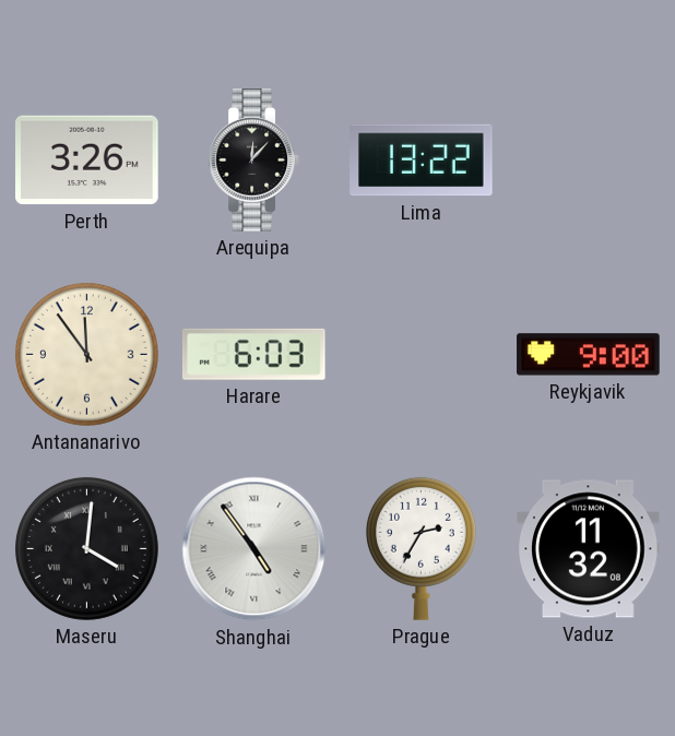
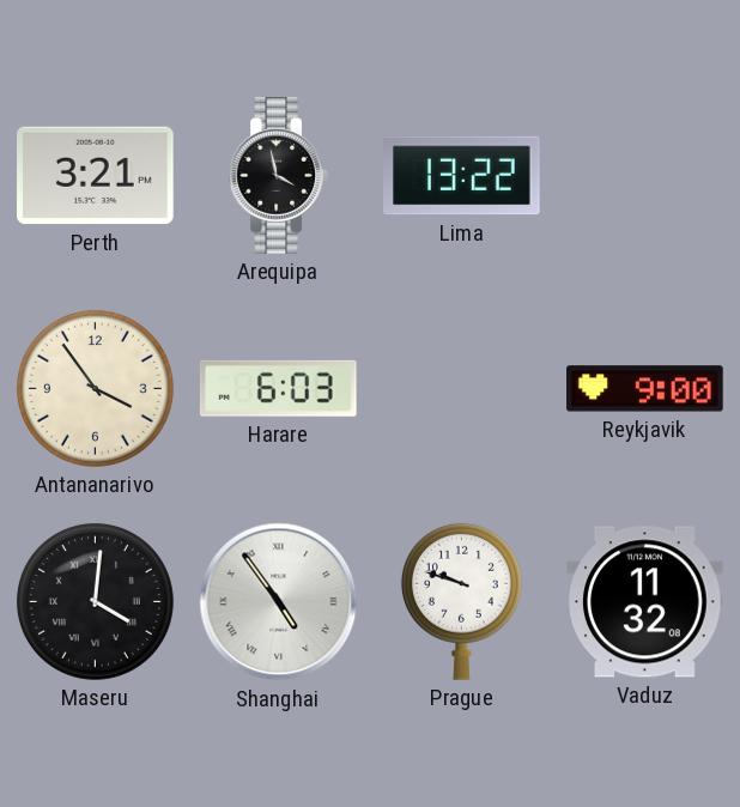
Perth: 3:26 -> 3:21 (96, 176)
Arequipa: 12:07 -> 3:58 (279, 176)
Antananarivo: 11:54 -> 3:54 (95, 388)
Prague: 2:35 -> 9:48 (461, 601)
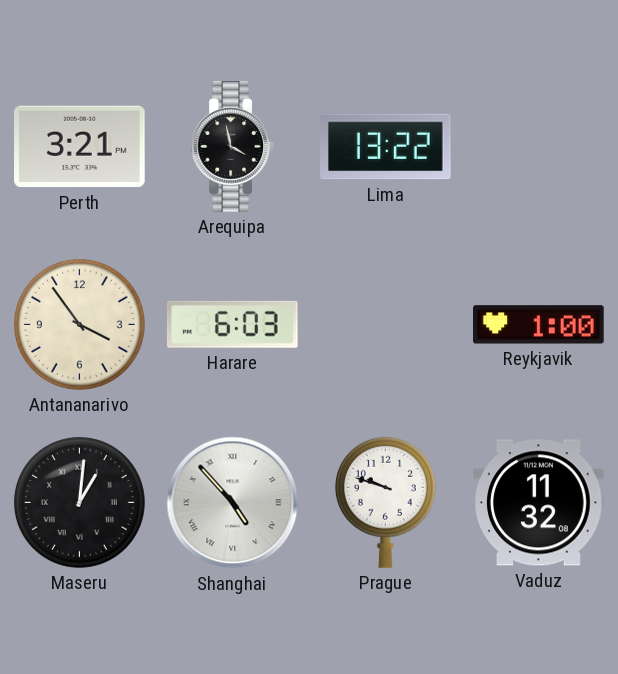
Reykjavik: 9:00 -> 1:00 (539, 325)
Maseru: 4:01 -> 1:01 (79, 502)
Shanghai: 4:54 -> 4:53 (233, 503)
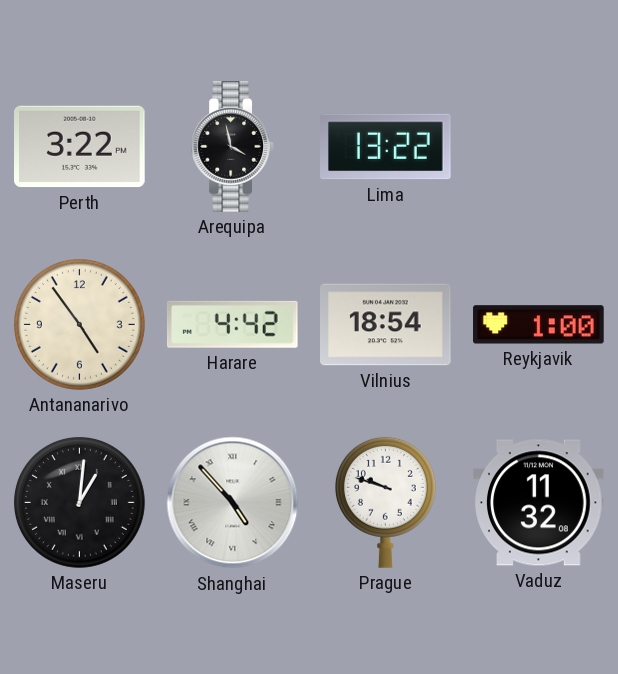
Perth: 3:21 -> 3:22 (80, 147)
Antananarivo: 3:54 -> 4:54 (79, 324)
Harare: 6:03 -> 4:42 (232, 324)
Vilnius: none -> 18:54 (386, 325)
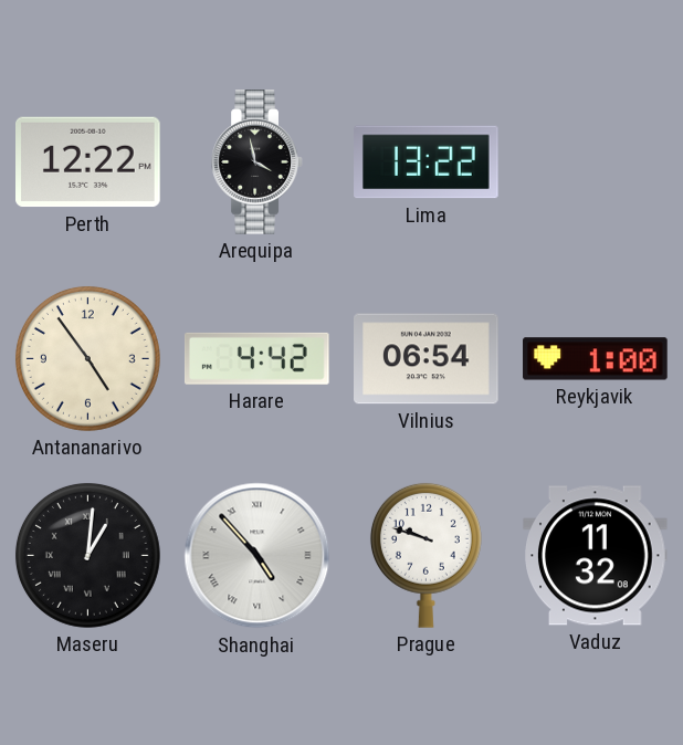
Perth: 3:22 -> 12:22 (88, 162)
Vilnius: 18:54 -> 06:54 (427, 359)
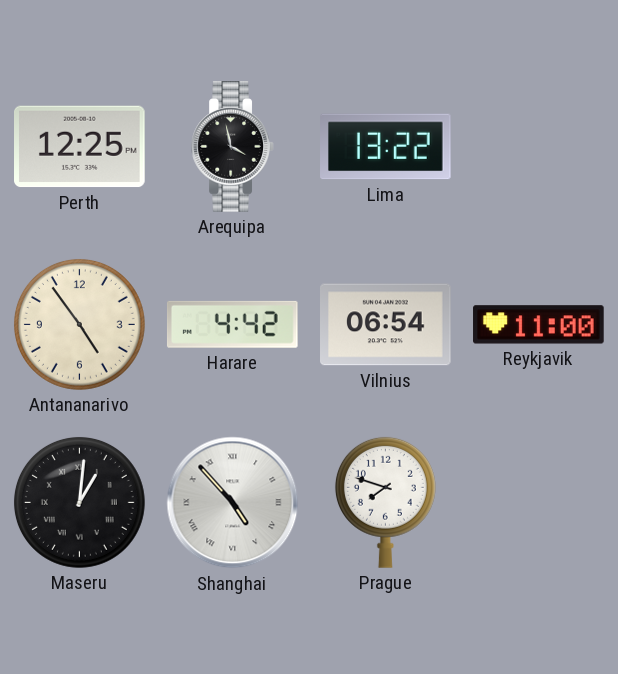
Perth: 12:22 -> 12:25 (80, 147)
Reykjavik: 1:00 -> 11:00 (539, 325)
Prague: 9:48 -> 7:48 (385, 502)
Vaduz: 11:32 -> none (596, 556)
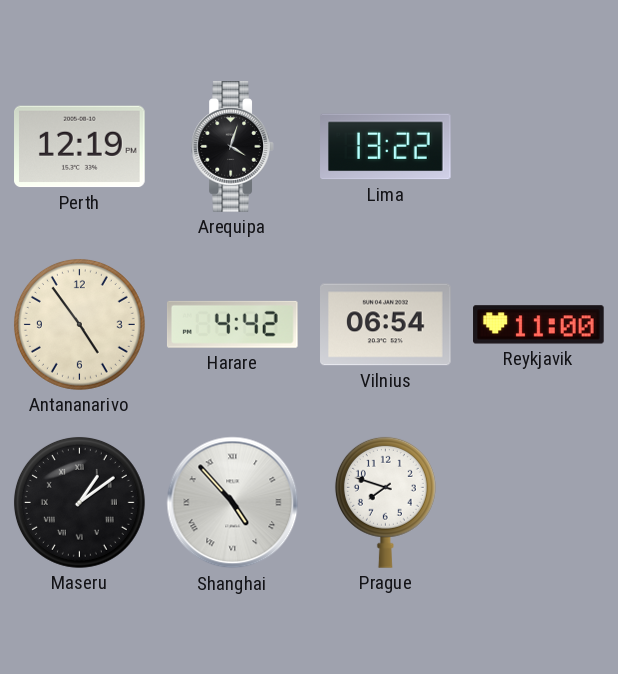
Perth: 12:25 -> 12:19 (80, 147)
Arequipa: 3:58 -> 4:03 (233, 147)
Maseru: 1:01 -> 1:09 (79, 502)
